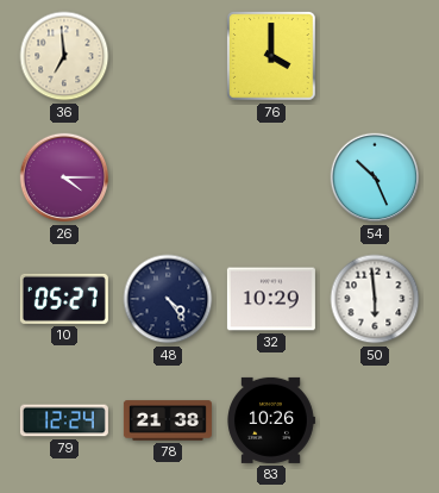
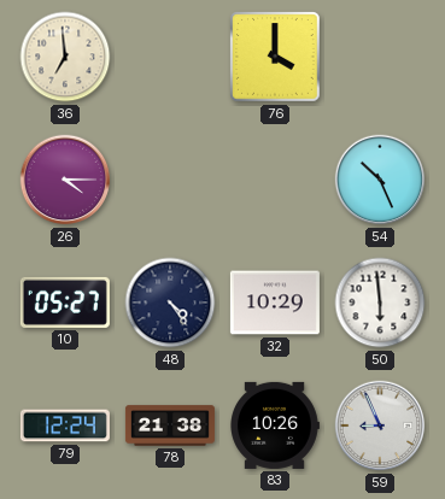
59: none -> 8:56 (380, 425)
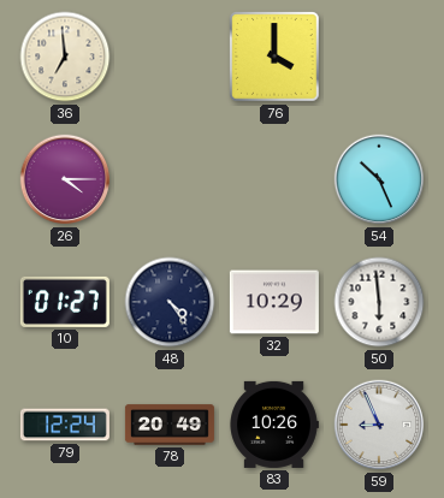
10: 05:27 -> 01:27 (65, 302)
78: 21:38 -> 20:49 (170, 425)
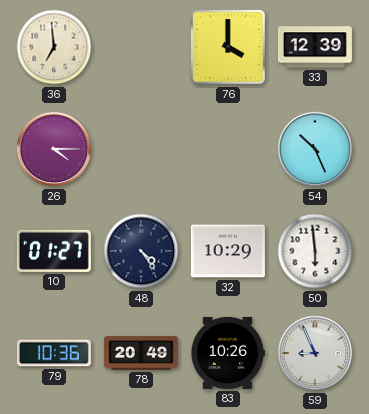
33: none -> 12:39 (315, 47)
79: 12:24 -> 10:36 (54, 353)
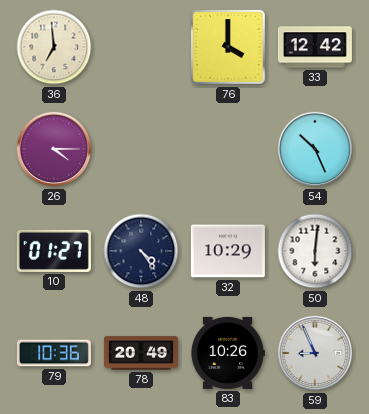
33: 12:39 -> 12:42 (315, 47)
50: 5:59 -> 6:01 (315, 251)
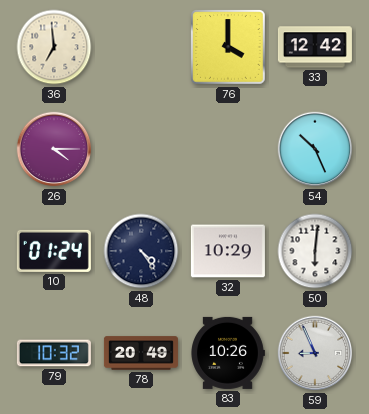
10: 01:27 -> 01:24 (54, 251)
79: 10:36 -> 10:32 (54, 353)
